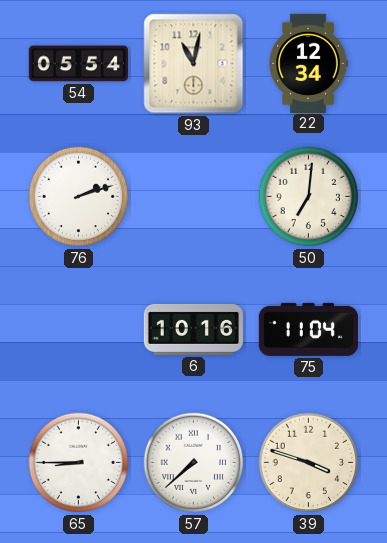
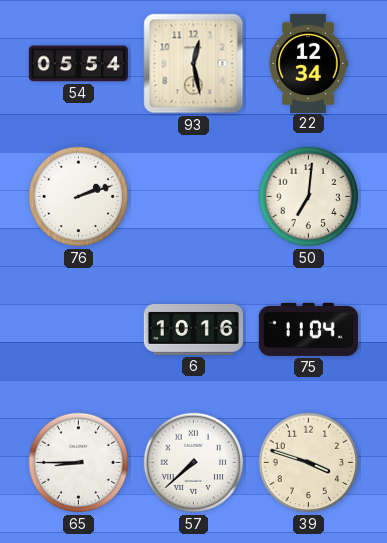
93: 11:02 -> 12:28 (194, 64)
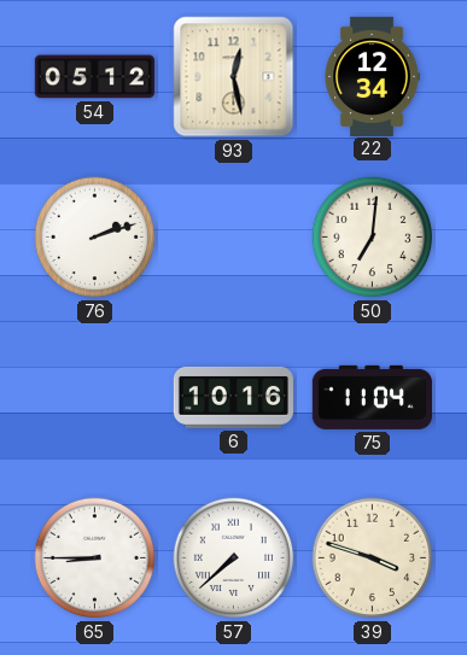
54: 05:54 -> 05:12 (94, 77)
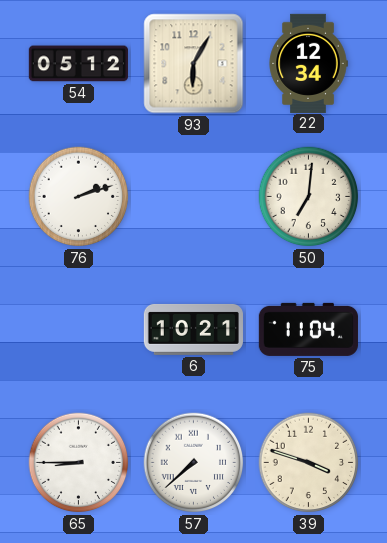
93: 12:28 -> 6:05 (194, 64)
6: 10:16 -> 10:21 (193, 329)
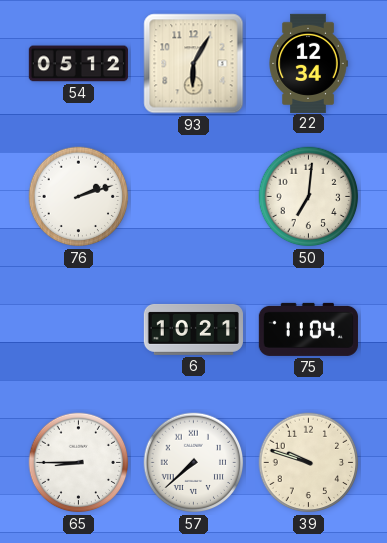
39: 3:48 -> 9:48 (309, 463)
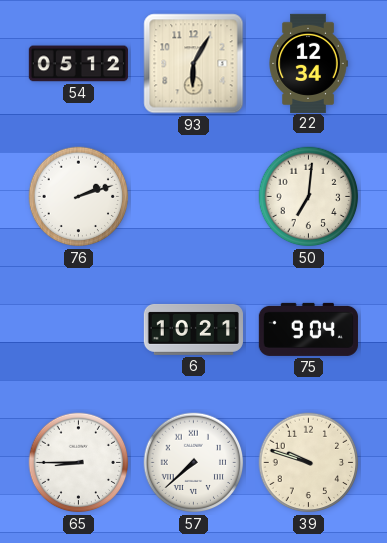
75: 11:04 -> 9:04 (308, 329)
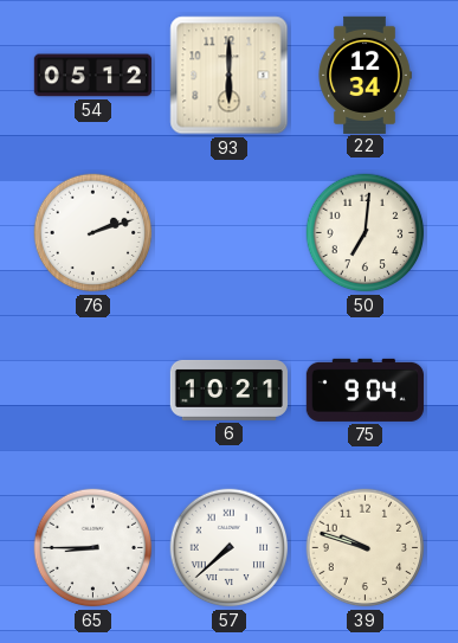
93: 6:05 -> 6:00 (230, 76)
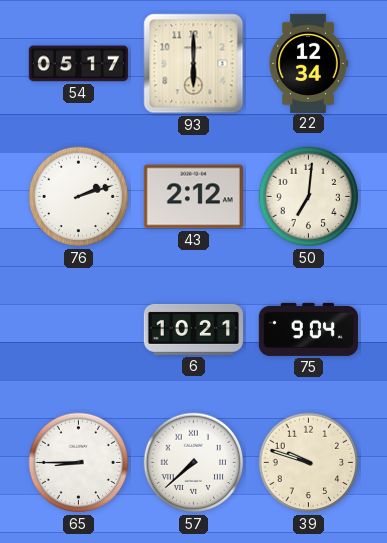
54: 05:12 -> 05:17 (78, 64)
43: none -> 2:12 (193, 197)
